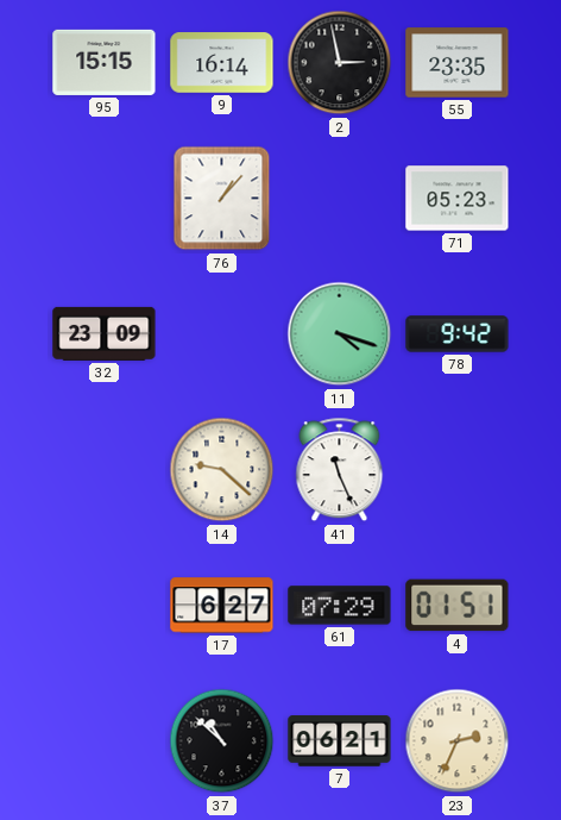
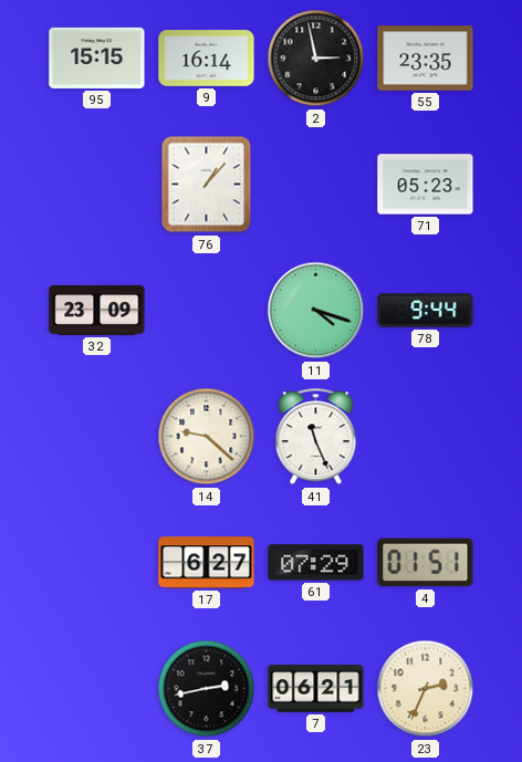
78: 9:42 -> 9:44 (426, 311)
37: 10:52 -> 2:43 (207, 689)
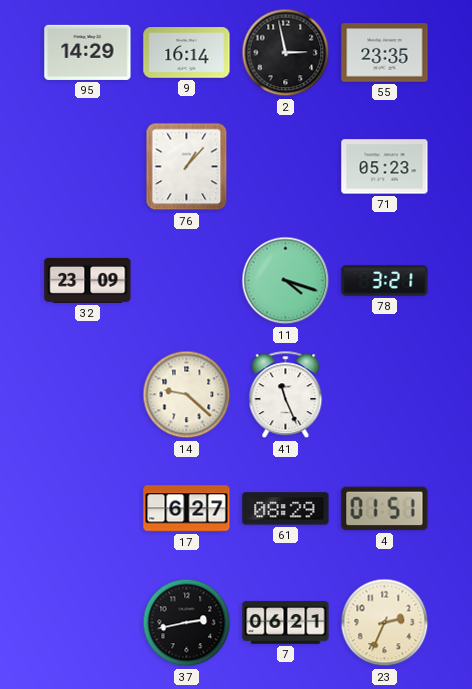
95: 15:15 -> 14:29 (88, 52)
78: 9:44 -> 3:21 (385, 281)
61: 07:29 -> 08:29 (286, 509)
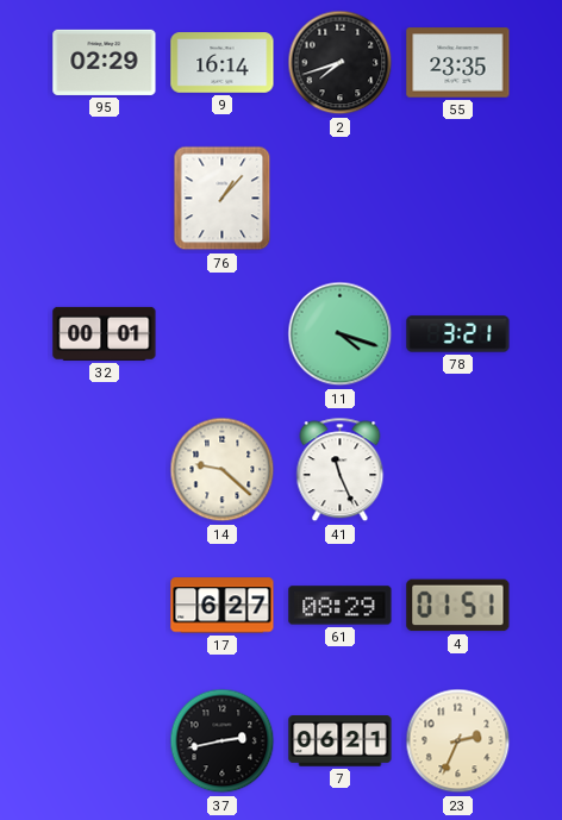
95: 14:29 -> 02:29 (105, 62)
2: 2:58 -> 7:42 (341, 63)
71: 05:23 -> none (385, 167)
32: 23:09 -> 00:01 (105, 333)
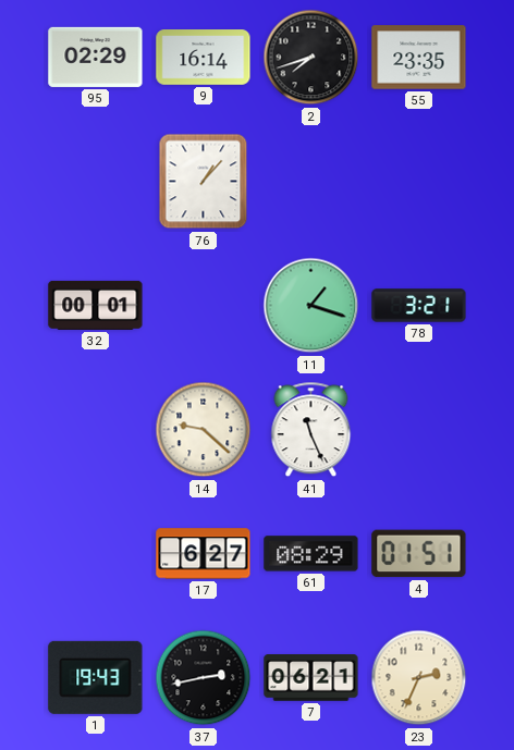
11: 4:18 -> 1:18 (311, 306)
1: none -> 19:43 (96, 677)
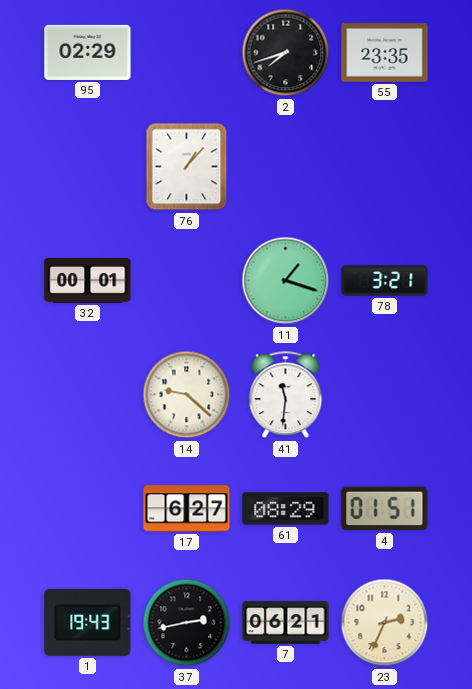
9: 16:14 -> none (204, 58)
41: 11:26 -> 11:31 (286, 395)
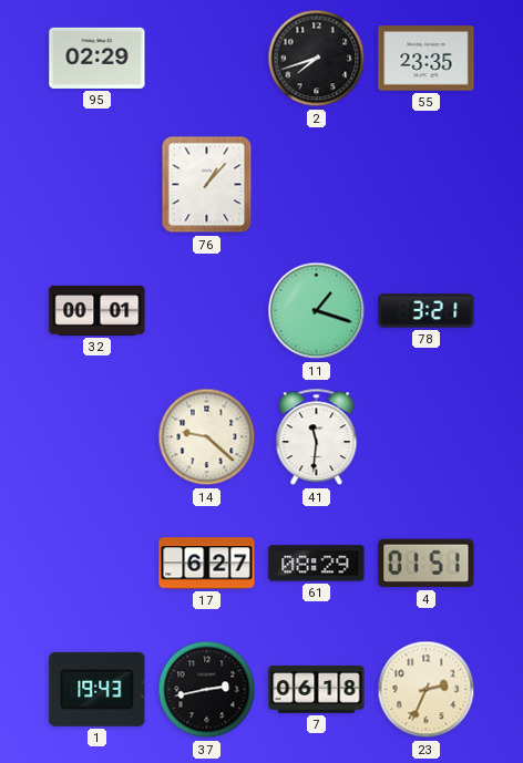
7: 06:21 -> 06:18 (317, 690)
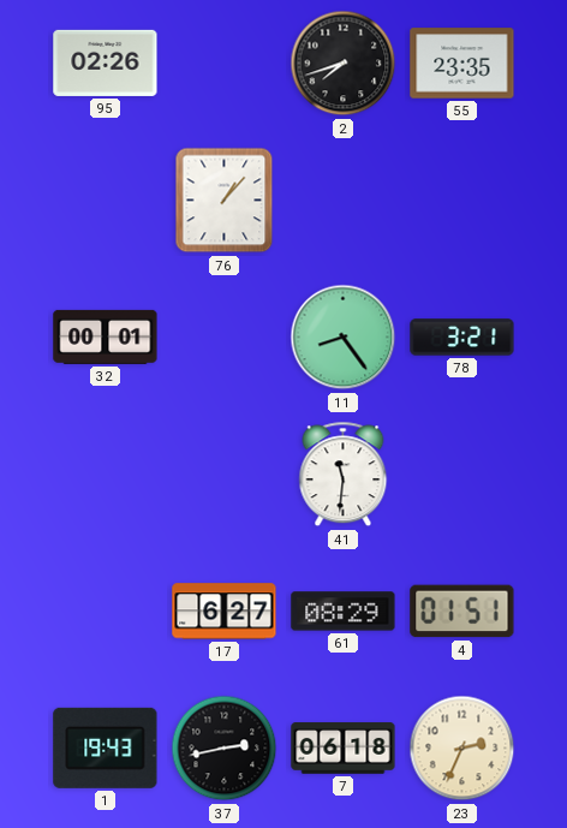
95: 02:29 -> 02:26 (106, 62)
11: 1:18 -> 8:24 (344, 338)
14: 9:22 -> none (207, 437)
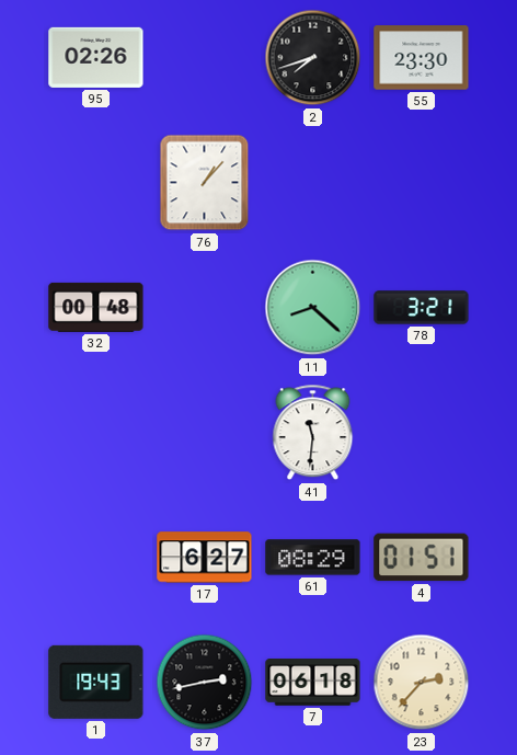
55: 23:35 -> 23:30 (422, 58)
32: 00:01 -> 00:48 (96, 307)
11: 8:24 -> 8:22 (313, 308)
23: 2:34 -> 2:37 (422, 683)
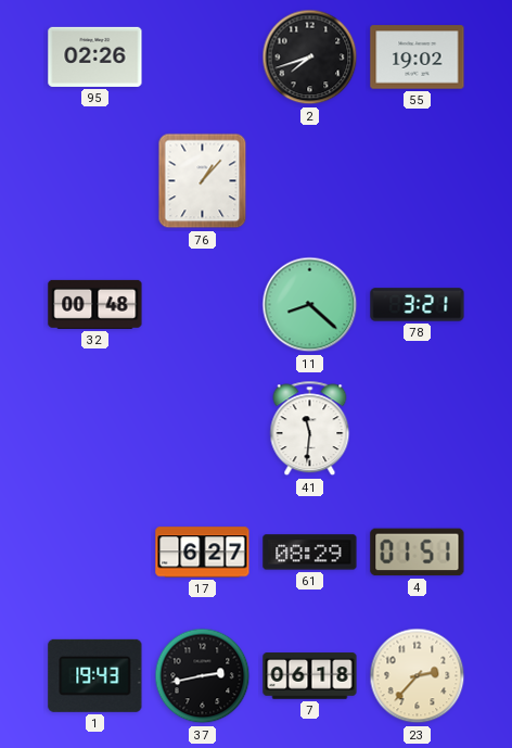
55: 23:30 -> 19:02 (418, 58)
